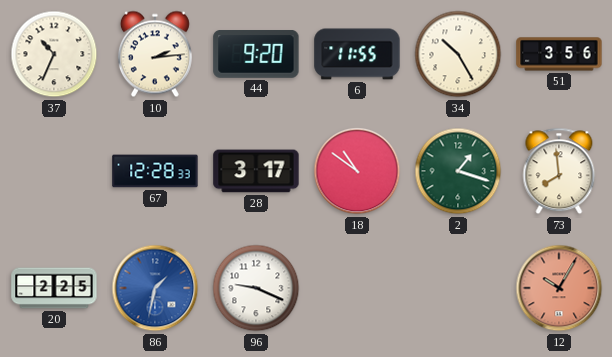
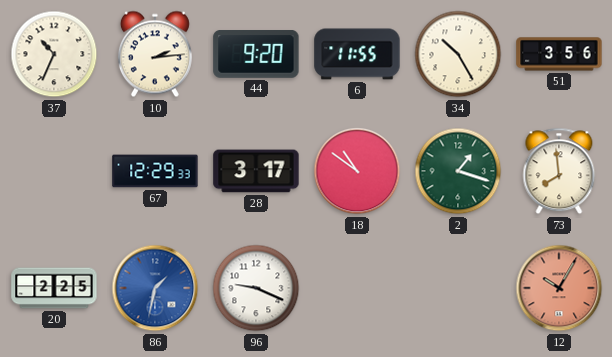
67: 12:28 -> 12:29 (155, 171)
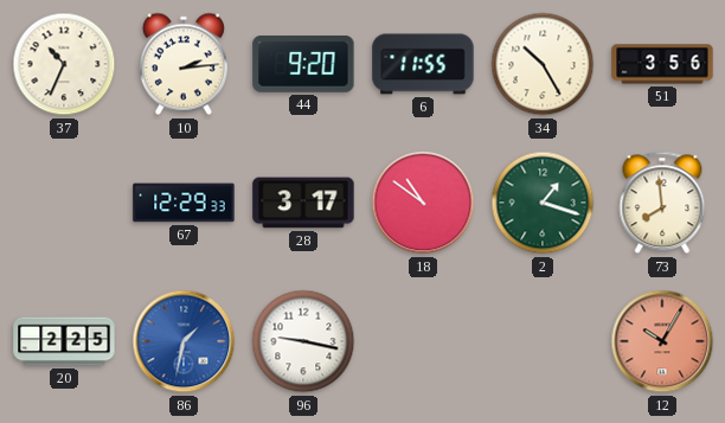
96: 9:19 -> 9:17 (303, 341)
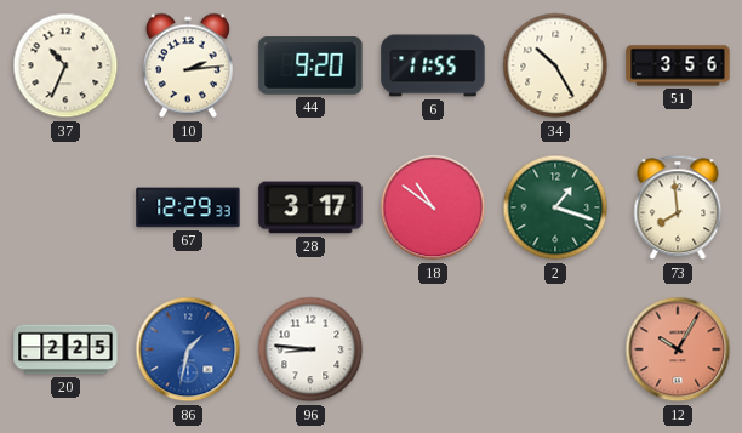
96: 9:17 -> 8:46 (310, 349)
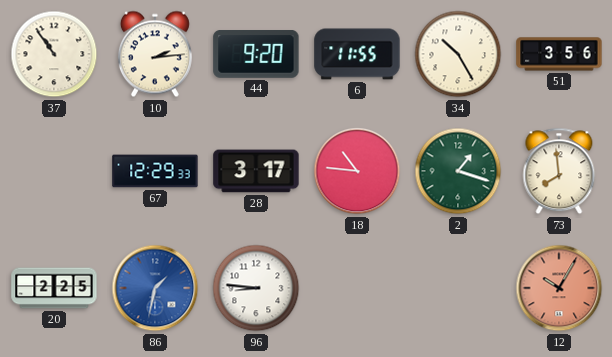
37: 10:34 -> 10:54 (54, 54)
18: 10:51 -> 10:46 (357, 171)
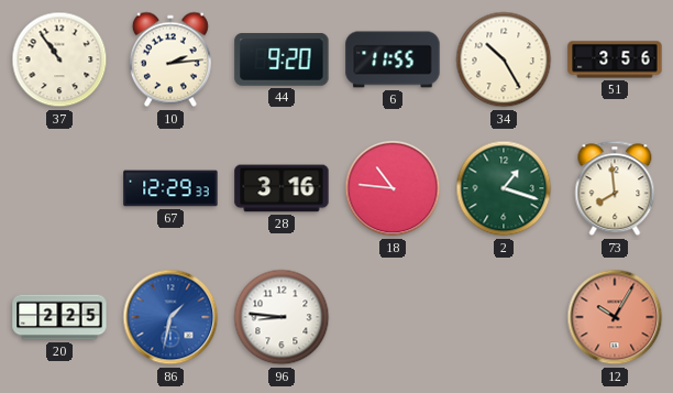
28: 3:17 -> 3:16 (282, 188)
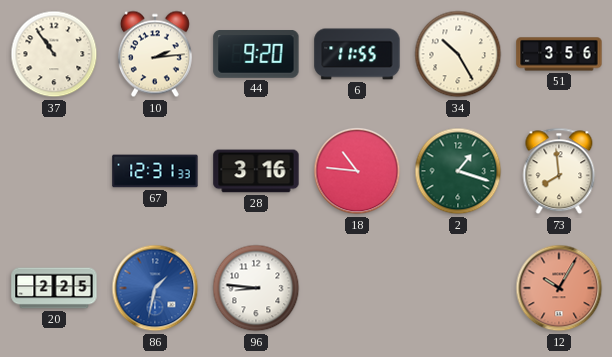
67: 12:29 -> 12:31 (155, 171)
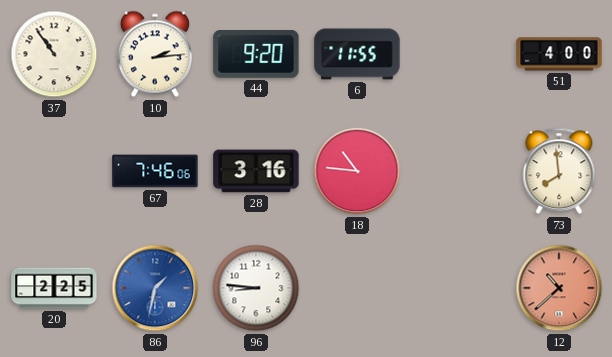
34: 10:25 -> none (458, 54)
51: 3:56 -> 4:00 (559, 54)
67: 12:31 -> 7:46 (155, 171)
2: 1:18 -> none (458, 171)
12: 10:05 -> 10:38 (559, 288)
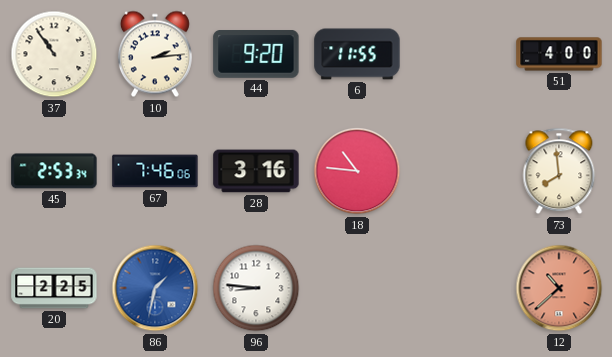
45: none -> 2:53 (54, 171)
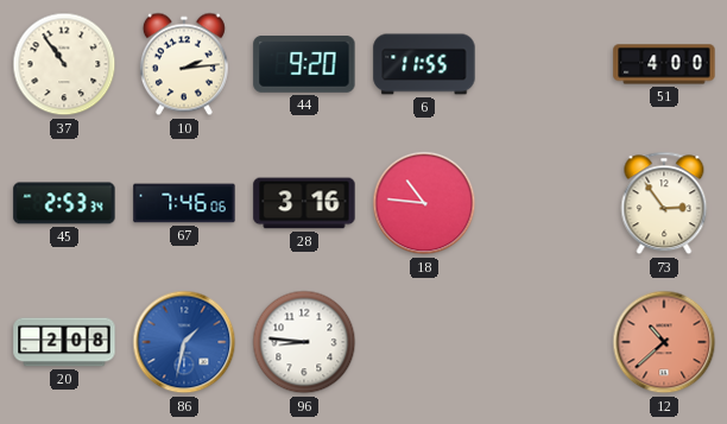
73: 7:59 -> 2:54 (664, 203)
20: 2:25 -> 2:08 (64, 342)
